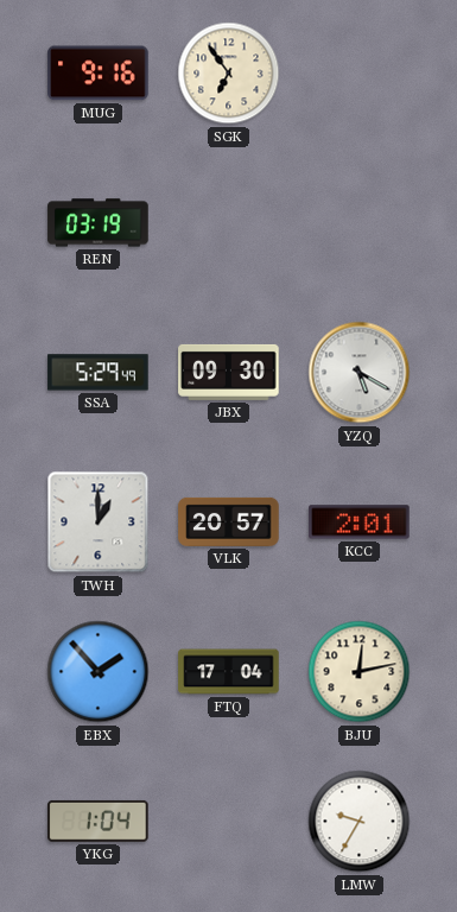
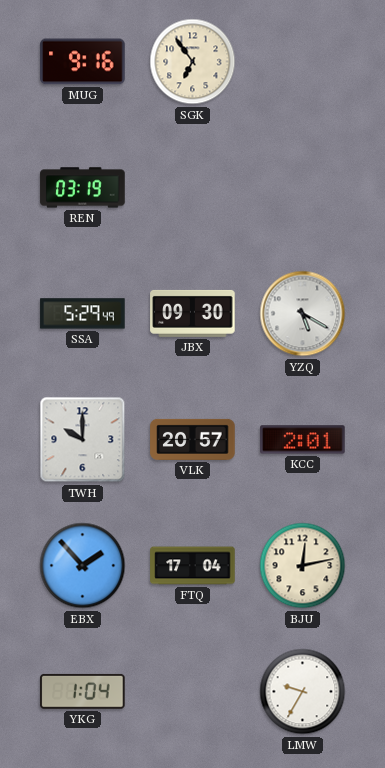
TWH: 1:00 -> 10:00 (83, 440)
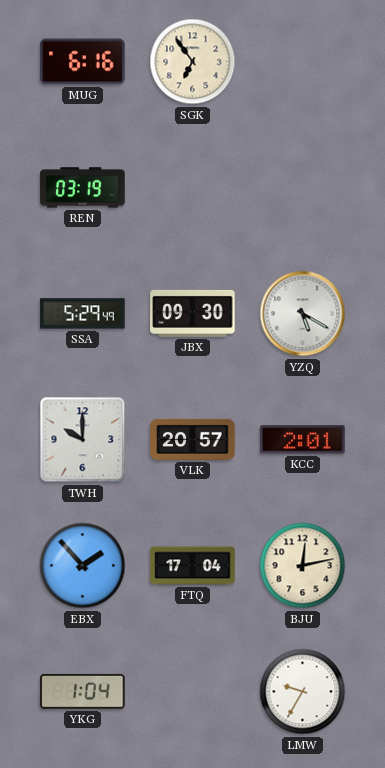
MUG: 9:16 -> 6:16 (83, 62)
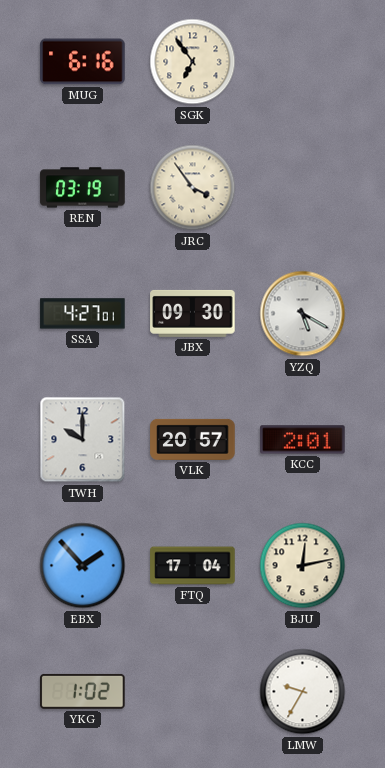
JRC: none -> 3:54 (193, 188)
SSA: 5:29 -> 4:27 (83, 314)
YKG: 1:04 -> 1:02 (83, 691)
